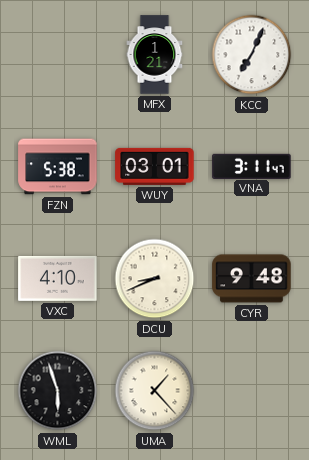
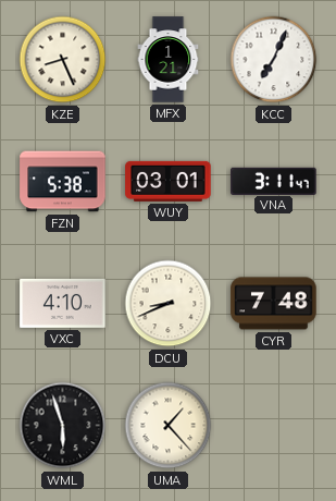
KZE: none -> 8:26 (63, 60)
CYR: 9:48 -> 7:48 (274, 304)
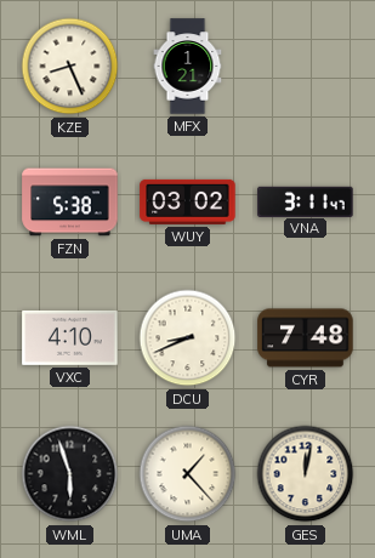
KCC: 7:04 -> none (274, 60)
WUY: 03:01 -> 03:02 (188, 201)
GES: none -> 12:02 (306, 474)
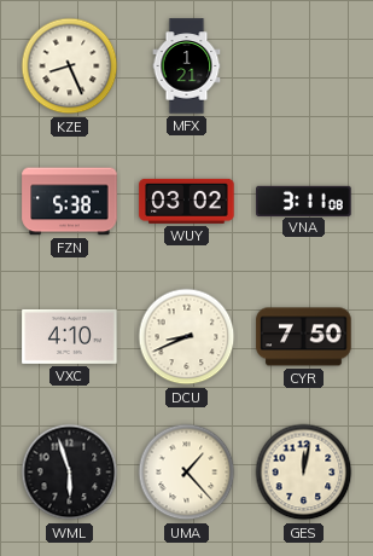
VNA: 3:11:47 -> 3:11:08 (304, 201)
CYR: 7:48 -> 7:50 (304, 337)
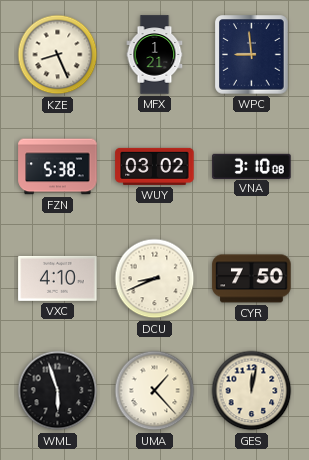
WPC: none -> 8:59 (252, 55)
VNA: 3:11 -> 3:10 (252, 166)
